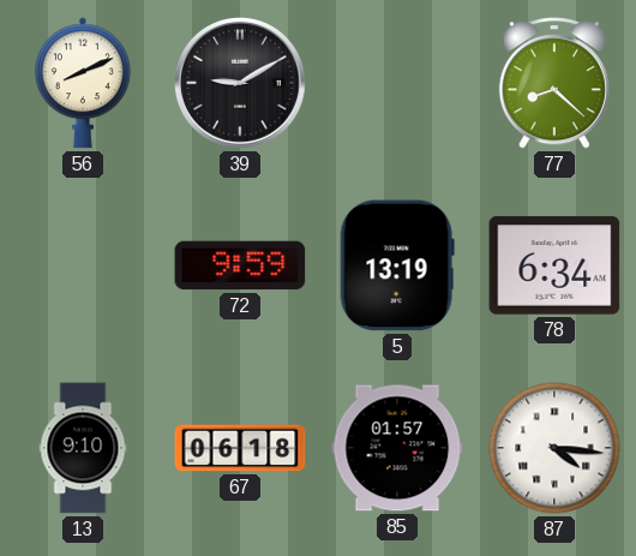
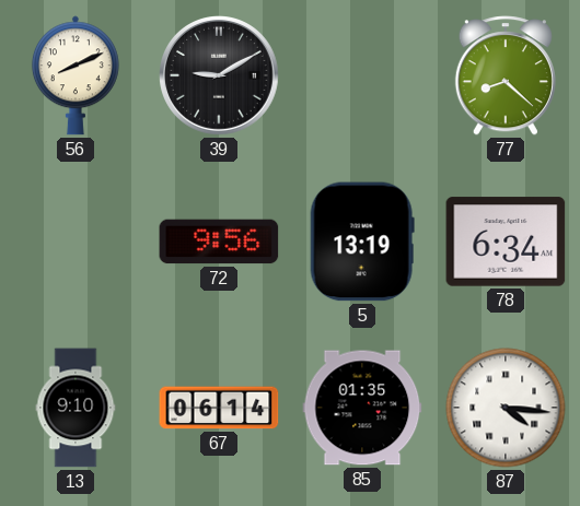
72: 9:59 -> 9:56 (219, 242)
67: 06:18 -> 06:14 (219, 408)
85: 01:57 -> 01:35 (362, 408)
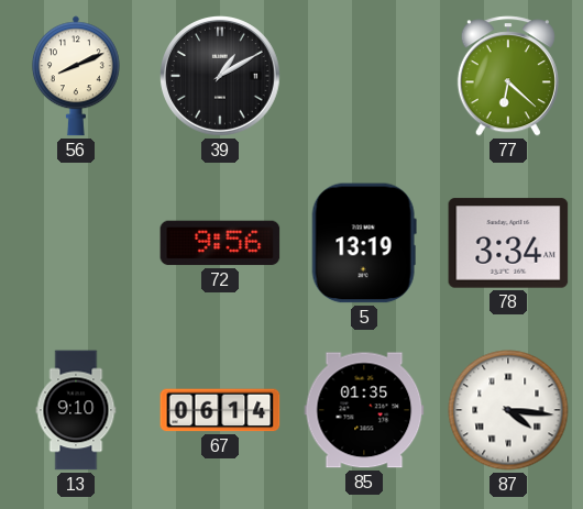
39: 9:10 -> 1:10 (221, 77)
77: 8:22 -> 6:22 (508, 76)
78: 6:34 -> 3:34 (508, 243)
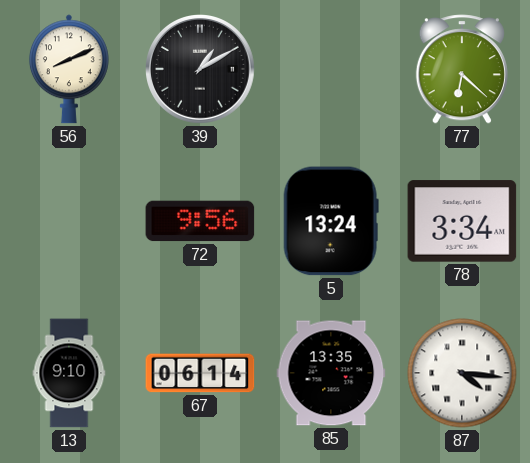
5: 13:19 -> 13:24 (331, 221)
85: 01:35 -> 13:35 (331, 373)
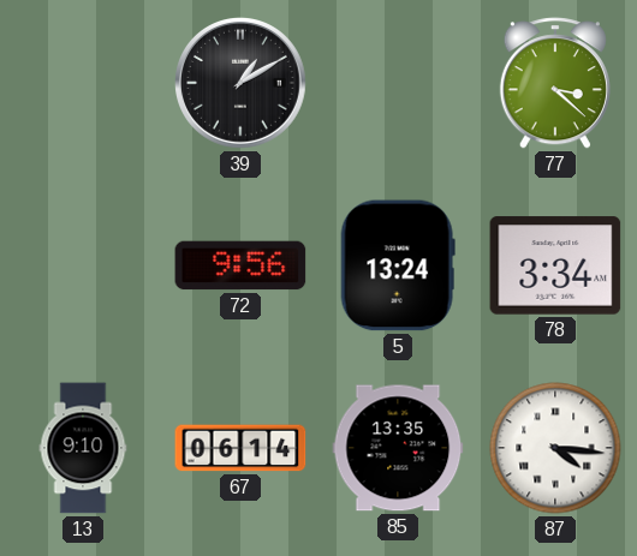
56: 8:11 -> none (69, 69)
77: 6:22 -> 3:22 (555, 83)
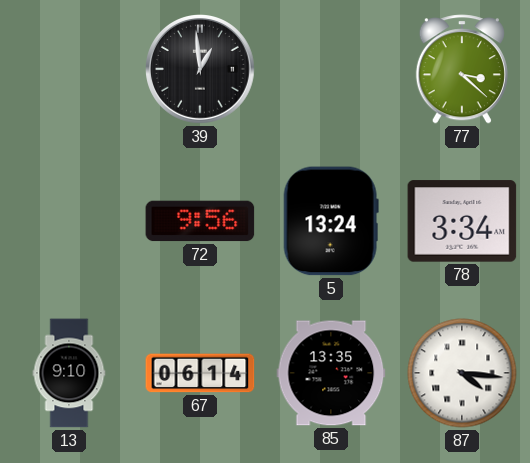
39: 1:10 -> 12:59 (201, 70)
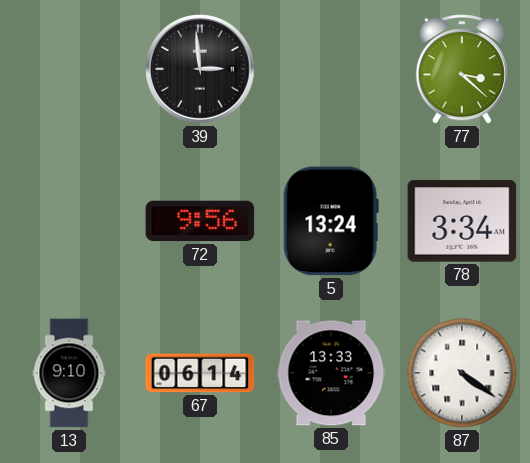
39: 12:59 -> 2:59 (201, 70)
85: 13:35 -> 13:33 (331, 373)
87: 4:16 -> 4:21 (462, 373)
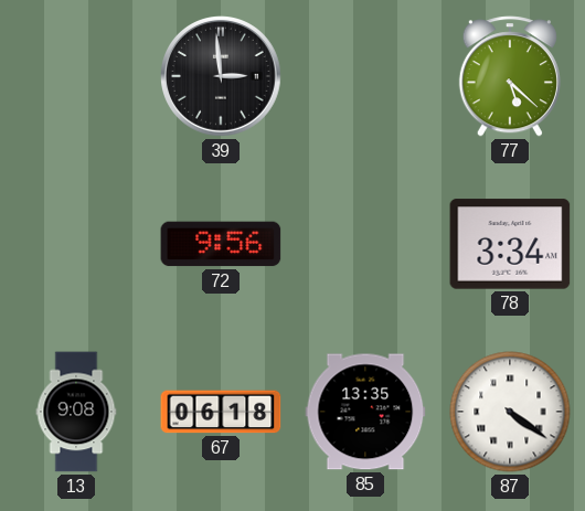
77: 3:22 -> 5:22 (510, 76)
5: 13:24 -> none (331, 221)
13: 9:10 -> 9:08 (76, 412)
67: 06:14 -> 06:18 (221, 412)
85: 13:33 -> 13:35 (365, 412)
